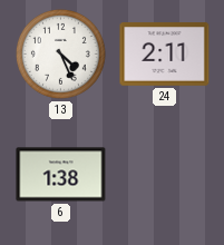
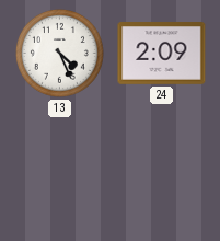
24: 2:11 -> 2:09 (162, 54)
6: 1:38 -> none (61, 175)
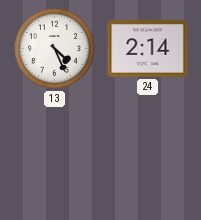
24: 2:09 -> 2:14 (148, 49)
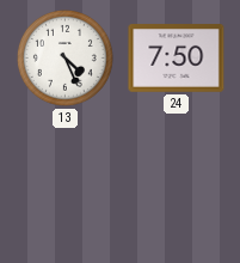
24: 2:14 -> 7:50 (177, 59)
